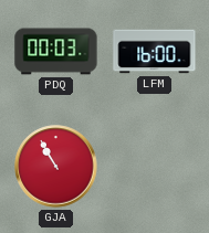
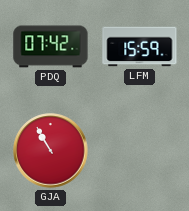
PDQ: 00:03 -> 07:42 (51, 47)
LFM: 16:00 -> 15:59 (140, 47)
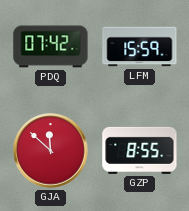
GJA: 10:55 -> 11:52 (51, 151)
GZP: none -> 8:55 (140, 150)
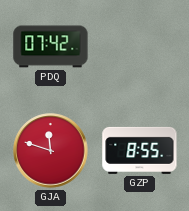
LFM: 15:59 -> none (140, 47)
GJA: 11:52 -> 11:48 (51, 151)
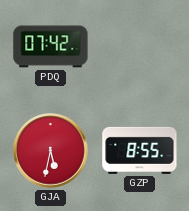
GJA: 11:48 -> 5:32 (51, 151)
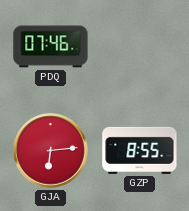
PDQ: 07:42 -> 07:46 (51, 47)
GJA: 5:32 -> 6:14 (51, 151)
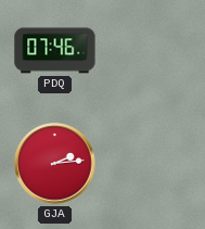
GJA: 6:14 -> 2:14 (55, 164)
GZP: 8:55 -> none (140, 150)
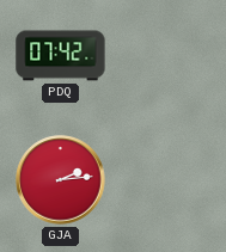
PDQ: 07:46 -> 07:42 (61, 56)
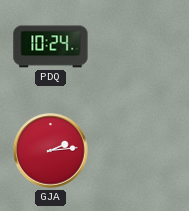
PDQ: 07:42 -> 10:24 (51, 47)
